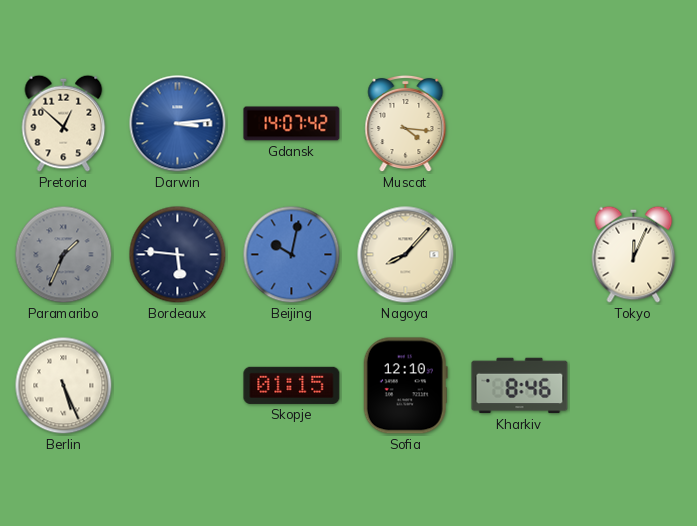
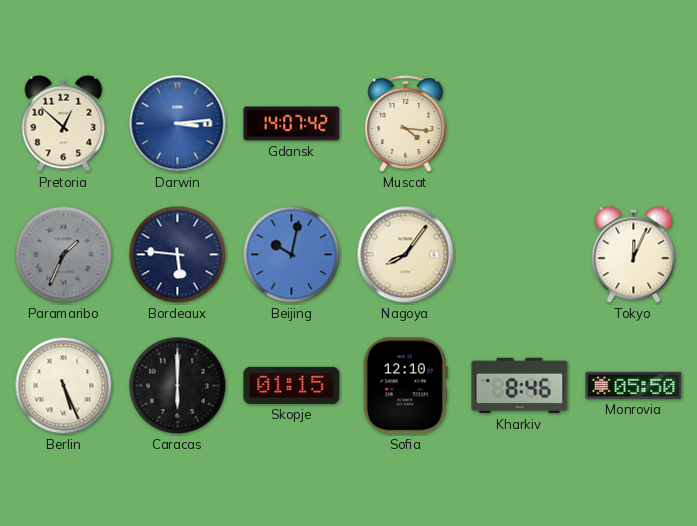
Nagoya: 8:07 -> 8:06 (406, 255)
Caracas: none -> 6:00 (178, 386)
Monrovia: none -> 05:50 (634, 385)
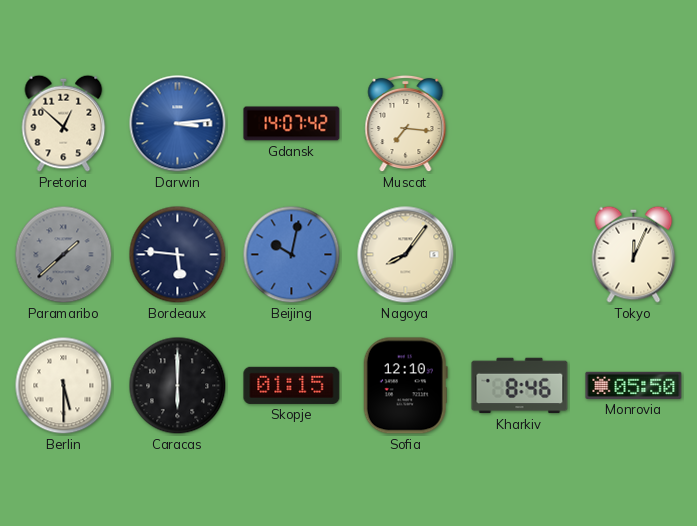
Muscat: 4:16 -> 7:16 (406, 124)
Paramaribo: 1:34 -> 1:38 (64, 255)
Berlin: 5:26 -> 5:30 (64, 386)
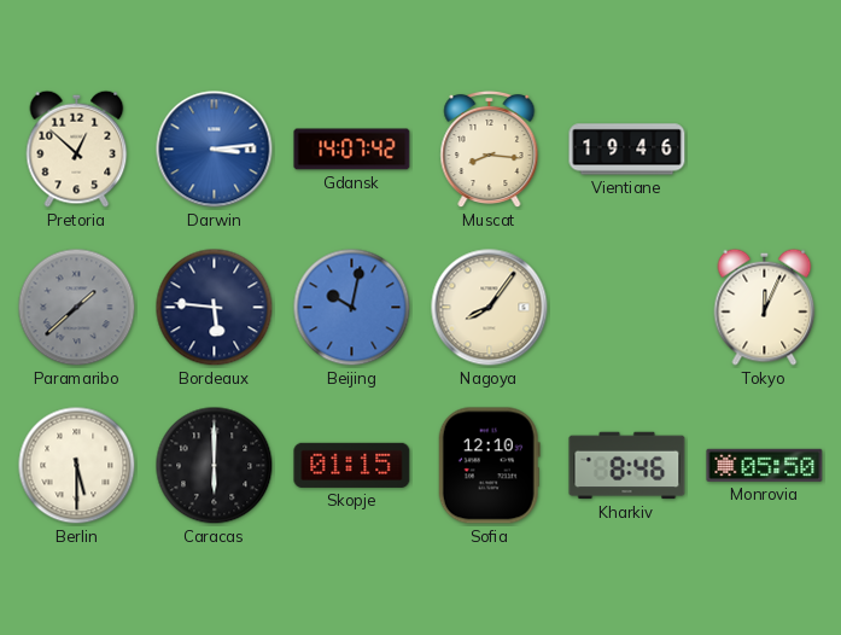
Muscat: 7:16 -> 8:16 (490, 150)
Vientiane: none -> 19:46 (627, 150)
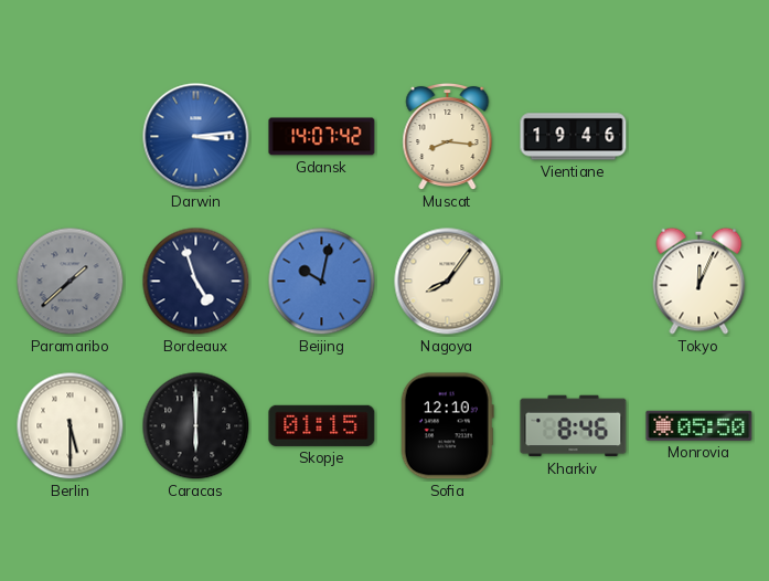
Pretoria: 12:52 -> none (77, 148)
Bordeaux: 5:46 -> 4:57 (196, 282)
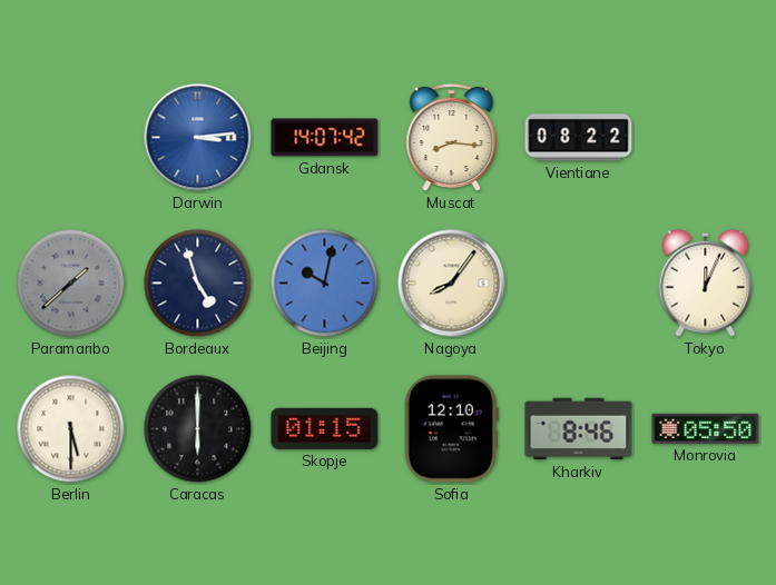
Vientiane: 19:46 -> 08:22 (579, 138)
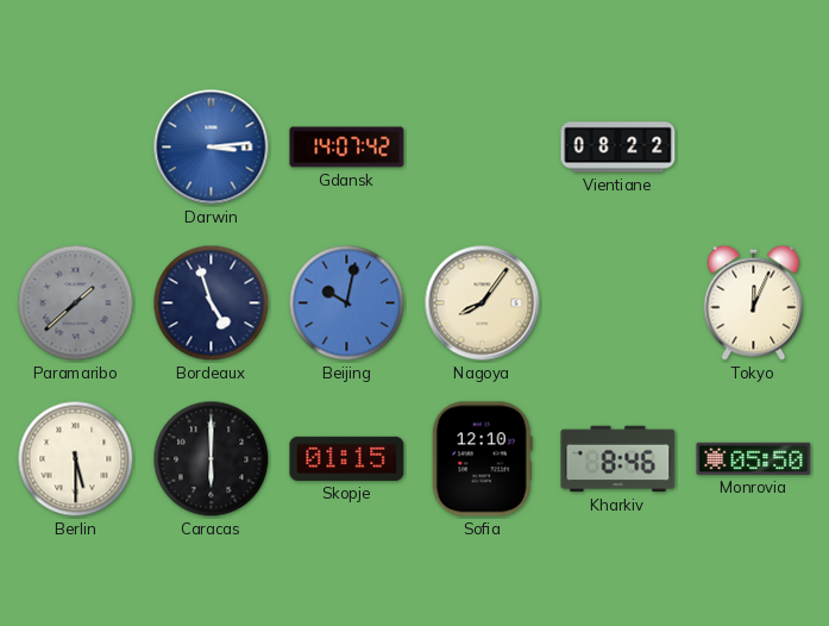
Muscat: 8:16 -> none (452, 138)
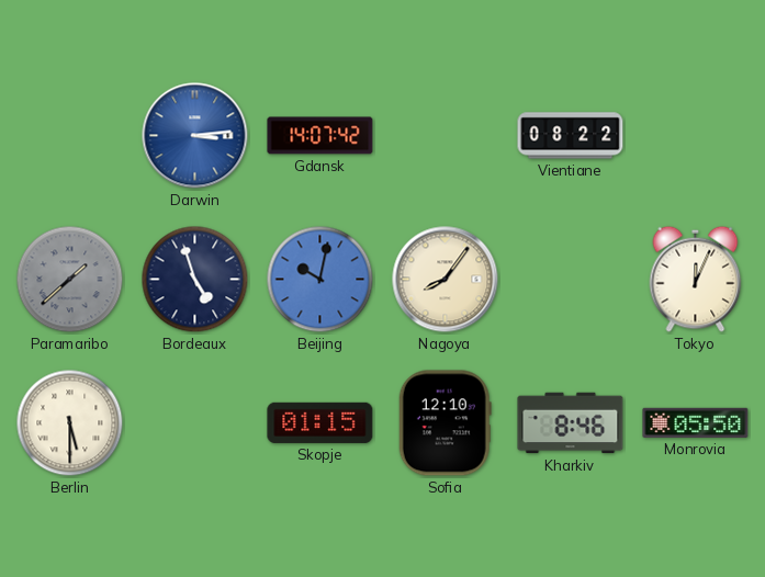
Caracas: 6:00 -> none (212, 459)
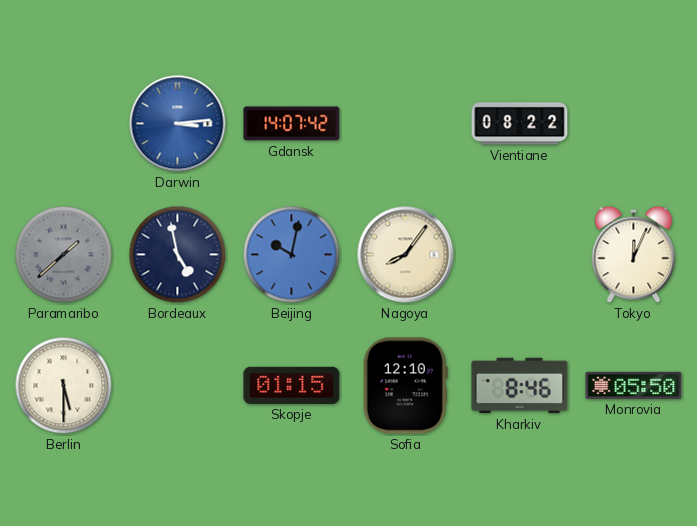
Bordeaux: 4:57 -> 4:58 (178, 255)
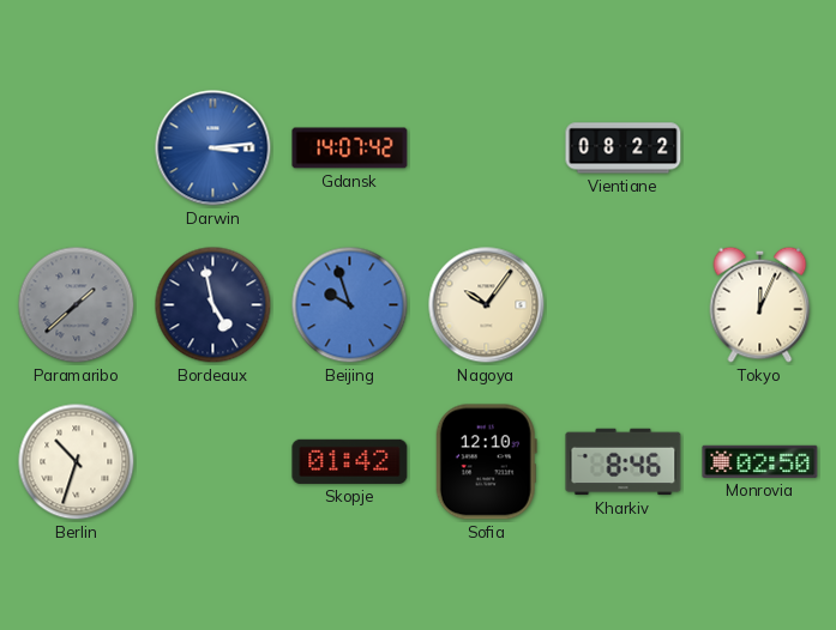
Beijing: 10:02 -> 9:57 (350, 305)
Nagoya: 8:06 -> 10:06 (487, 305)
Berlin: 5:30 -> 10:33 (77, 462)
Skopje: 01:15 -> 01:42 (350, 461)
Monrovia: 05:50 -> 02:50 (760, 461)
